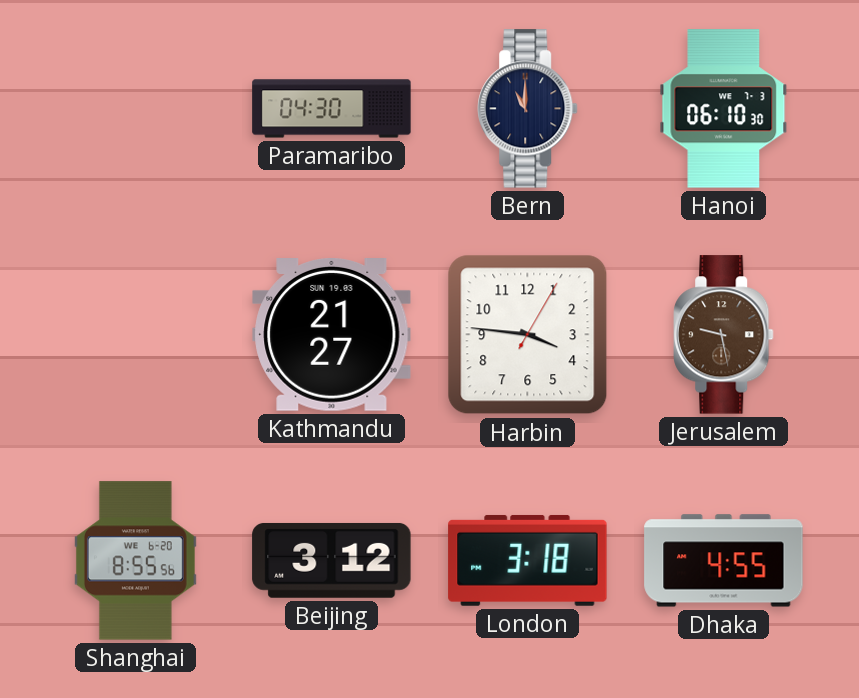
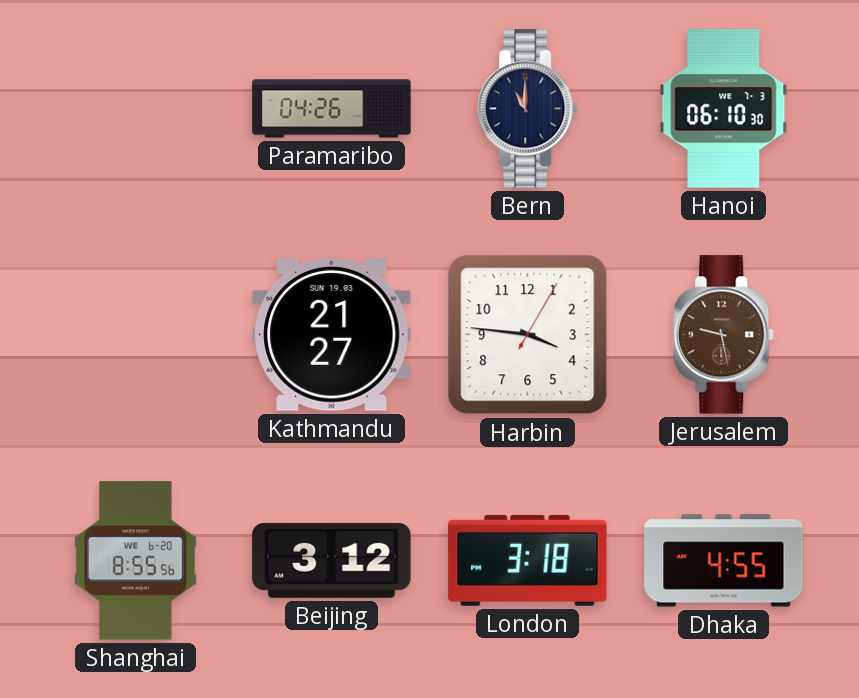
Paramaribo: 04:30 -> 04:26 (332, 109)
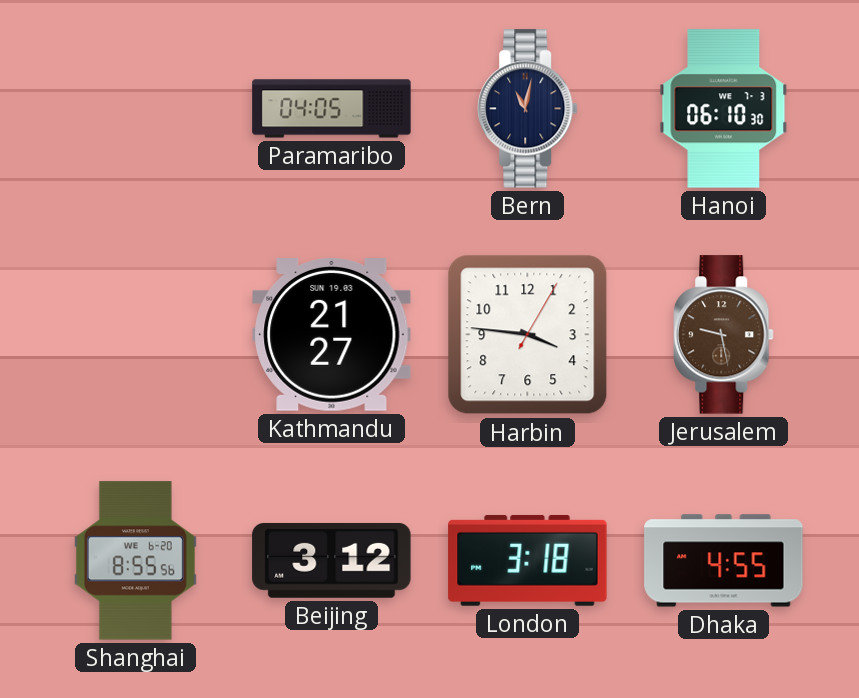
Paramaribo: 04:26 -> 04:05 (332, 109)
Bern: 11:00 -> 11:02 (528, 109)
